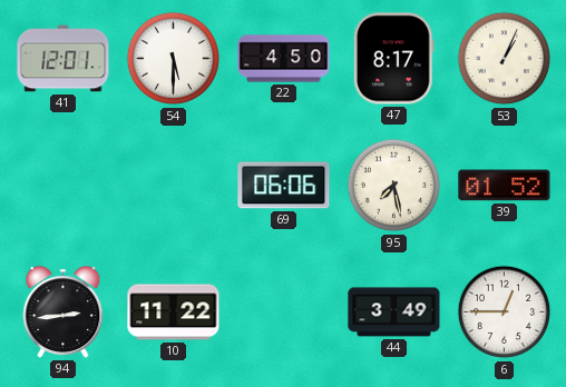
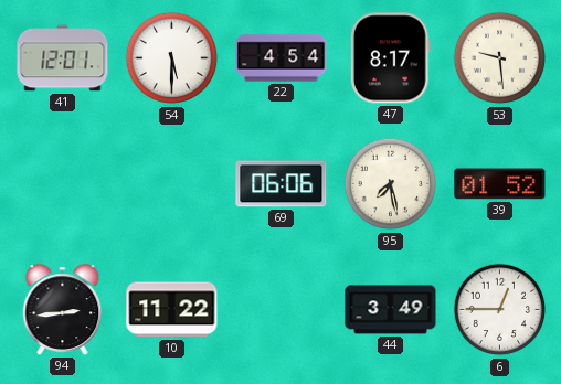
22: 4:50 -> 4:54 (282, 58)
53: 1:04 -> 9:29 (500, 58)
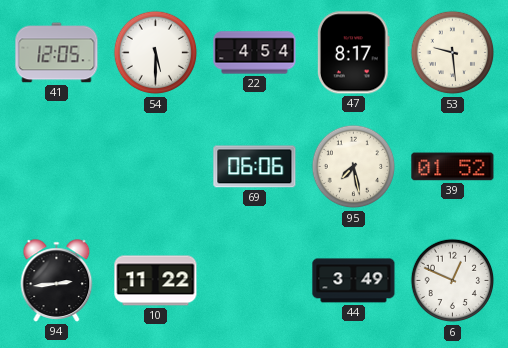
41: 12:01 -> 12:05 (57, 53)
6: 12:45 -> 12:49 (453, 281)
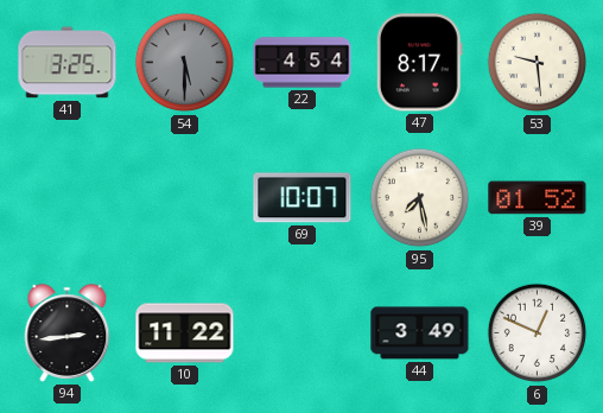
41: 12:05 -> 3:25 (68, 63)
54 dial: white -> grey (185, 63)
69: 06:06 -> 10:07 (303, 198)
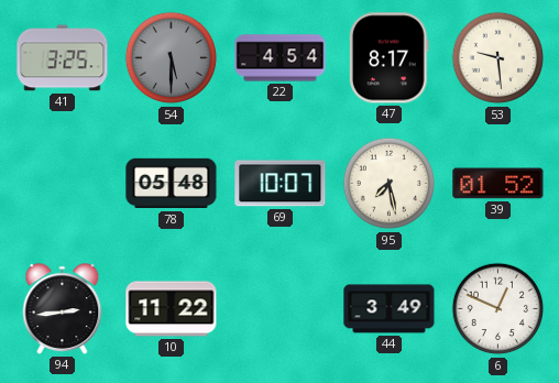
78: none -> 05:48 (172, 184)
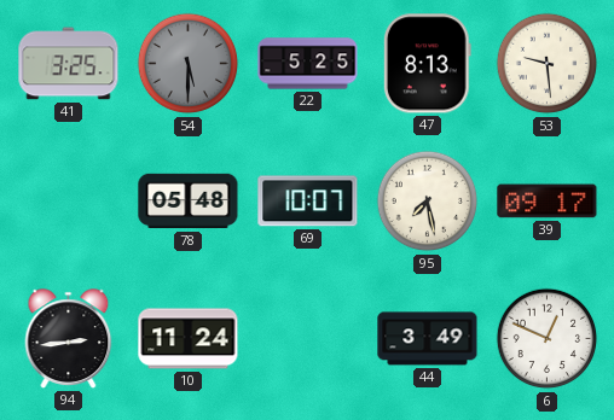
22: 4:54 -> 5:25 (308, 64)
47: 8:17 -> 8:13 (427, 64)
39: 01:52 -> 09:17 (548, 202)
10: 11:22 -> 11:24 (189, 339)
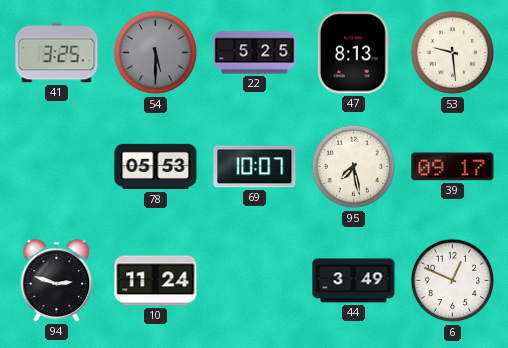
78: 05:48 -> 05:53 (156, 167)
94: 2:44 -> 2:48 (57, 281)
